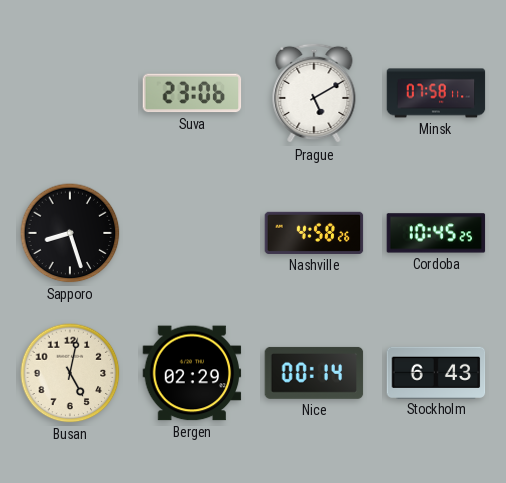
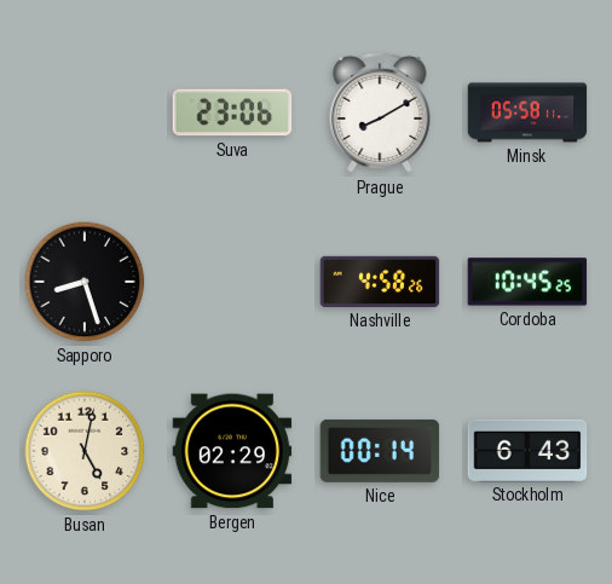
Prague: 5:10 -> 8:10 (380, 112)
Minsk: 07:58 -> 05:58 (527, 112)
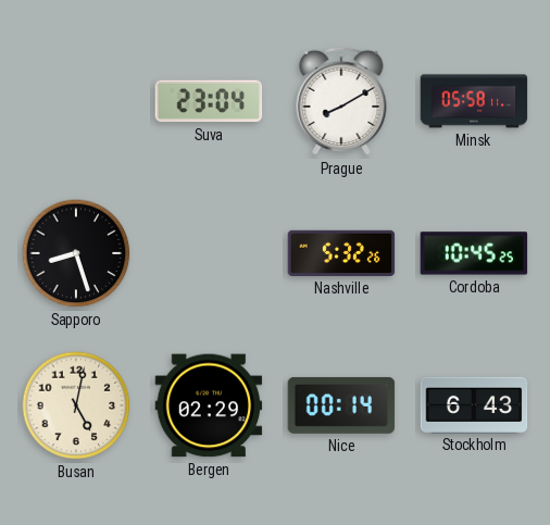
Suva: 23:06 -> 23:04 (209, 101)
Nashville: 4:58 -> 5:32 (341, 253)
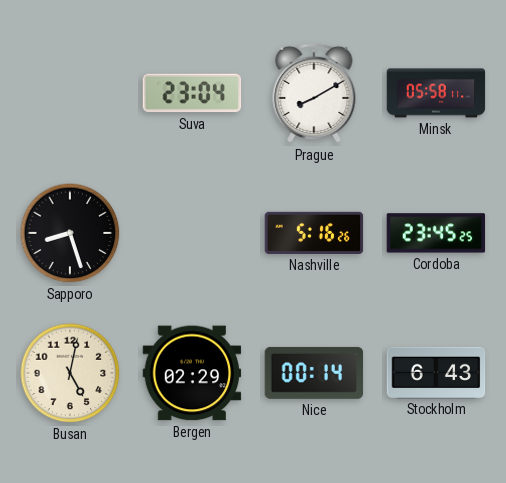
Nashville: 5:32 -> 5:16 (314, 233)
Cordoba: 10:45 -> 23:45 (436, 233)
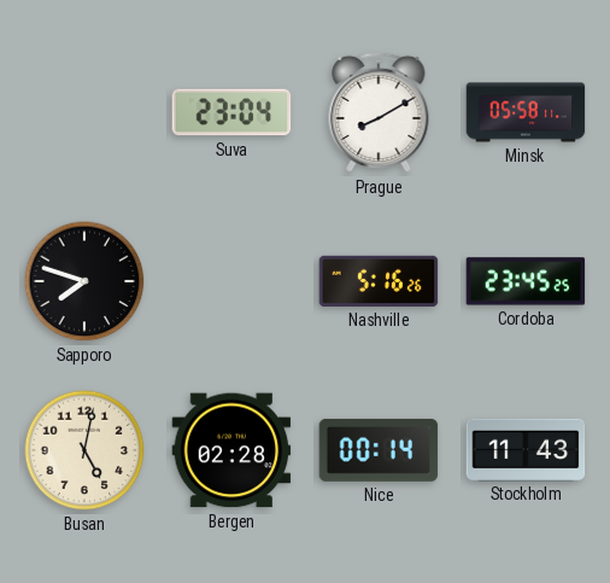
Sapporo: 8:27 -> 7:48 (84, 281)
Bergen: 02:29 -> 02:28 (231, 450)
Stockholm: 6:43 -> 11:43 (526, 449)
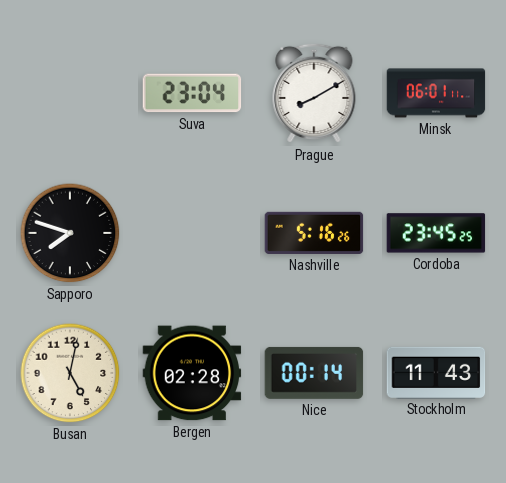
Minsk: 05:58 -> 06:01 (436, 93)
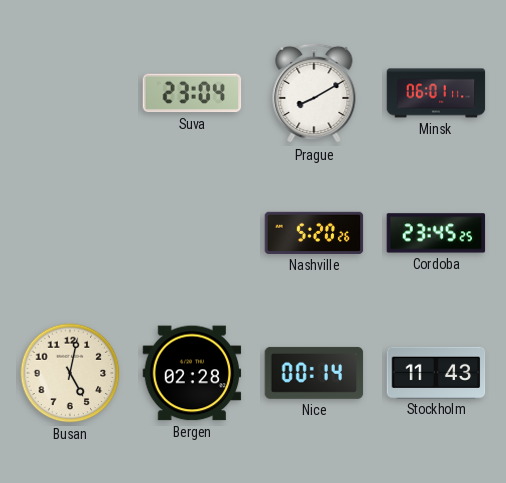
Sapporo: 7:48 -> none (70, 233)
Nashville: 5:16 -> 5:20 (314, 233)
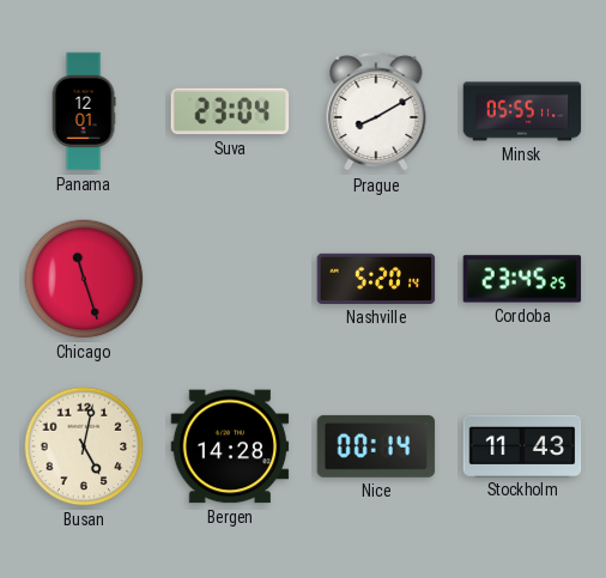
Panama: none -> 12:01 (84, 111)
Minsk: 06:01 -> 05:55 (522, 111)
Chicago: none -> 11:27 (84, 279)
Nashville: 5:20:26 -> 5:20:14 (376, 279)
Bergen: 02:28 -> 14:28 (230, 446)
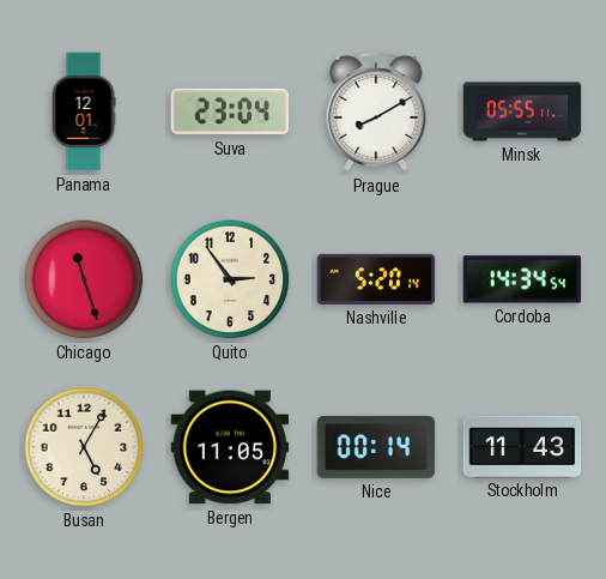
Quito: none -> 2:54 (230, 279)
Cordoba: 23:45 -> 14:34 (522, 279)
Busan: 5:02 -> 5:05 (84, 447)
Bergen: 14:28 -> 11:05 (230, 447)
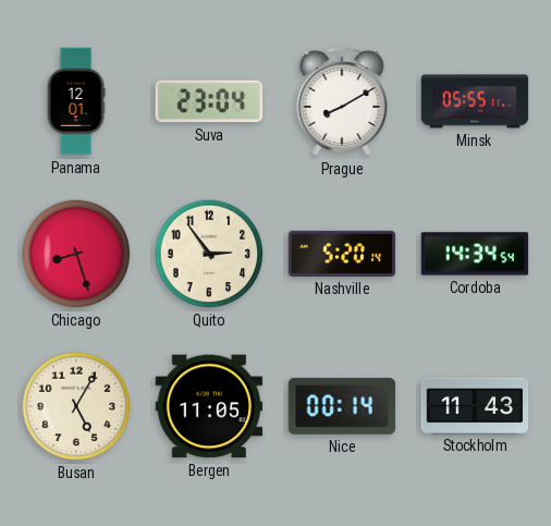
Chicago: 11:27 -> 8:27 (76, 254)
